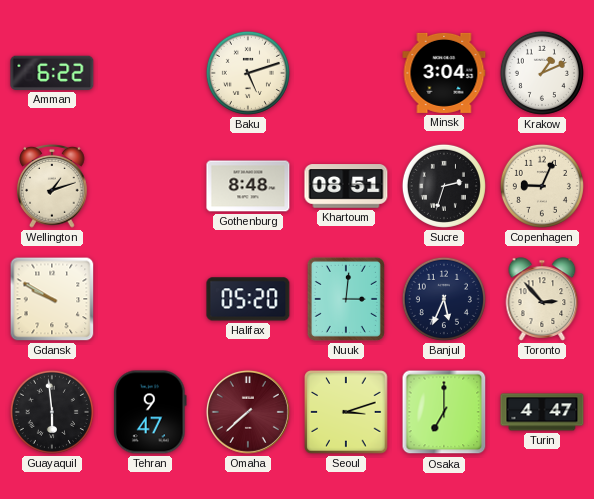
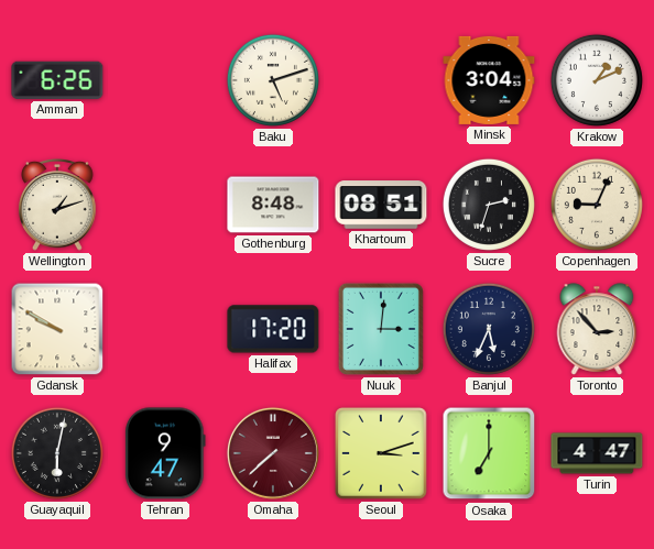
Amman: 6:22 -> 6:26 (57, 80)
Halifax: 05:20 -> 17:20 (273, 329)
Guayaquil: 5:59 -> 6:02 (57, 453)
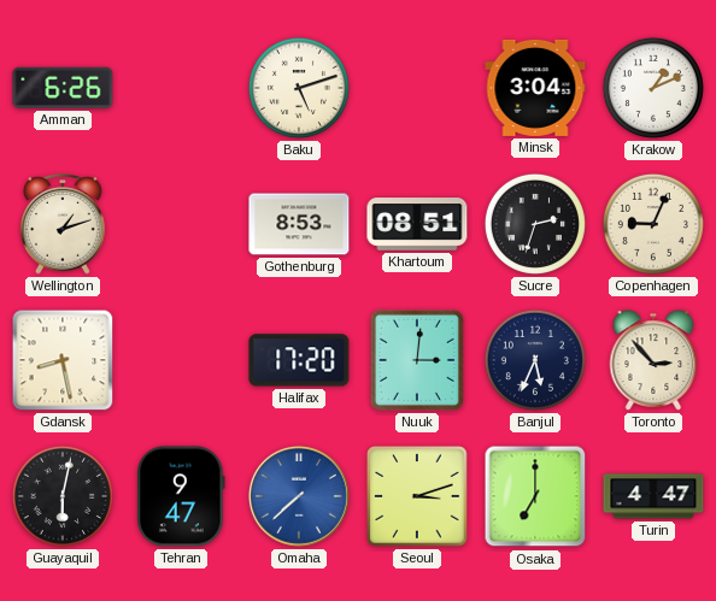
Gothenburg: 8:48 -> 8:53 (299, 224)
Gdansk: 9:50 -> 8:28 (63, 360)
Omaha dial: burgundy -> blue (299, 496)
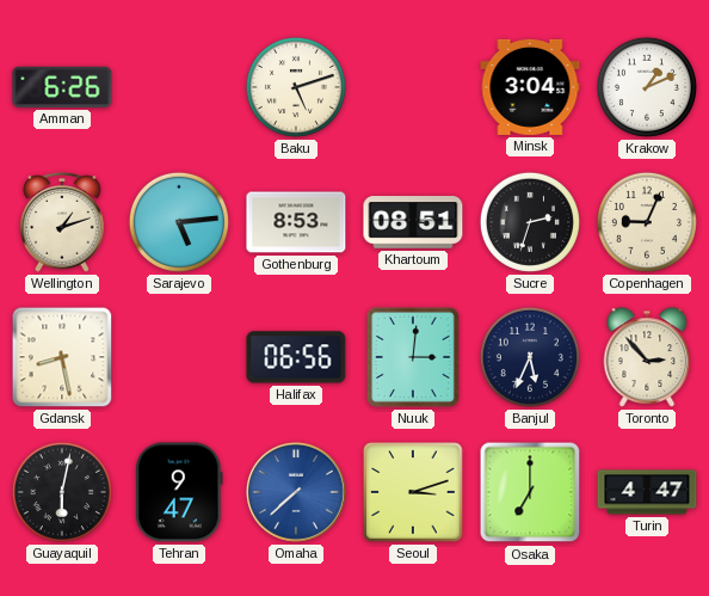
Sarajevo: none -> 5:14 (179, 222)
Halifax: 17:20 -> 06:56 (296, 357)
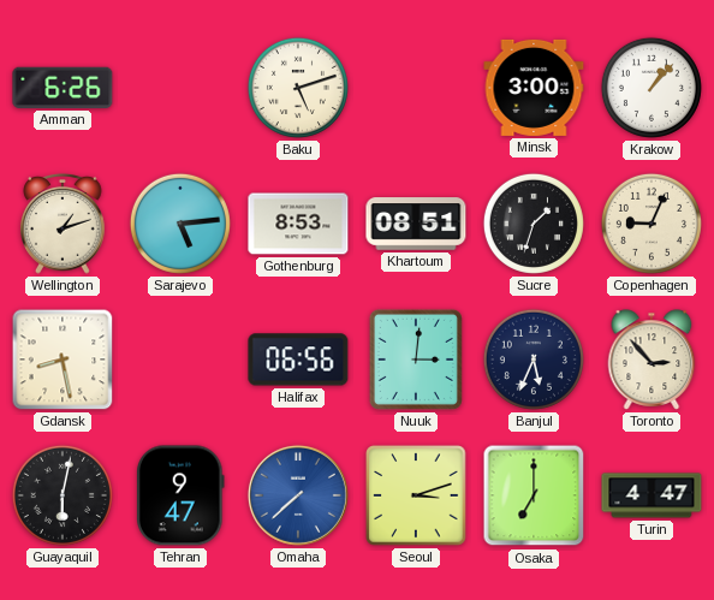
Minsk: 3:04 -> 3:00 (534, 88)
Krakow: 1:11 -> 1:07 (651, 88)
Sucre: 2:33 -> 1:33 (534, 224)
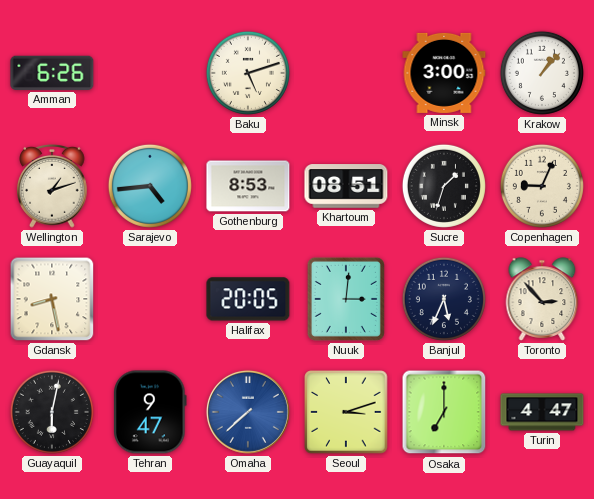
Sarajevo: 5:14 -> 4:44 (150, 186)
Halifax: 06:56 -> 20:05 (248, 299)
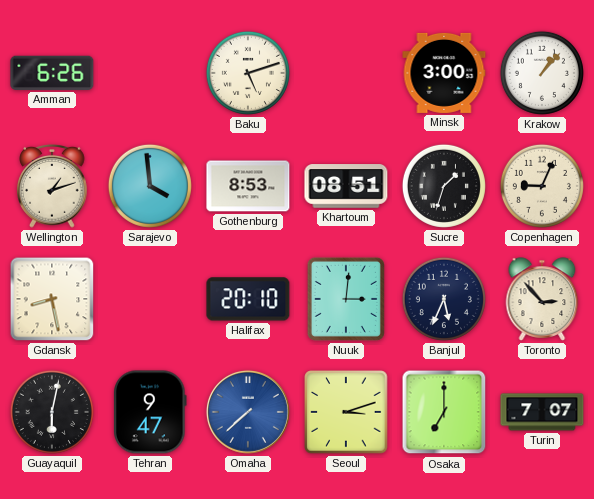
Sarajevo: 4:44 -> 3:59 (150, 186)
Halifax: 20:05 -> 20:10 (248, 299)
Turin: 4:47 -> 7:07 (542, 412)
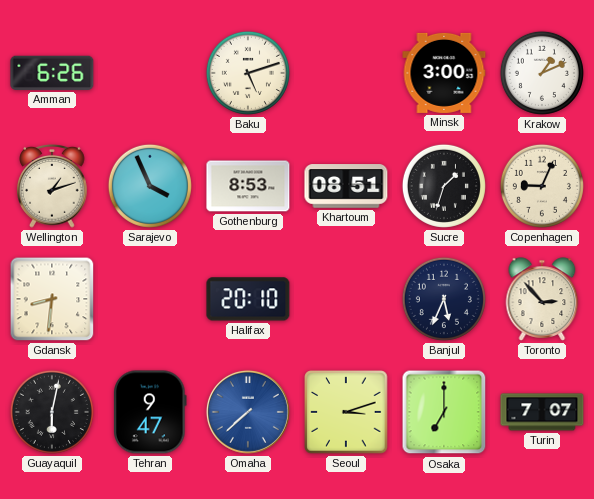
Krakow: 1:07 -> 1:11 (542, 73)
Sarajevo: 3:59 -> 3:56 (150, 186)
Gdansk: 8:28 -> 8:31 (52, 299)
Nuuk: 3:01 -> none (346, 299)
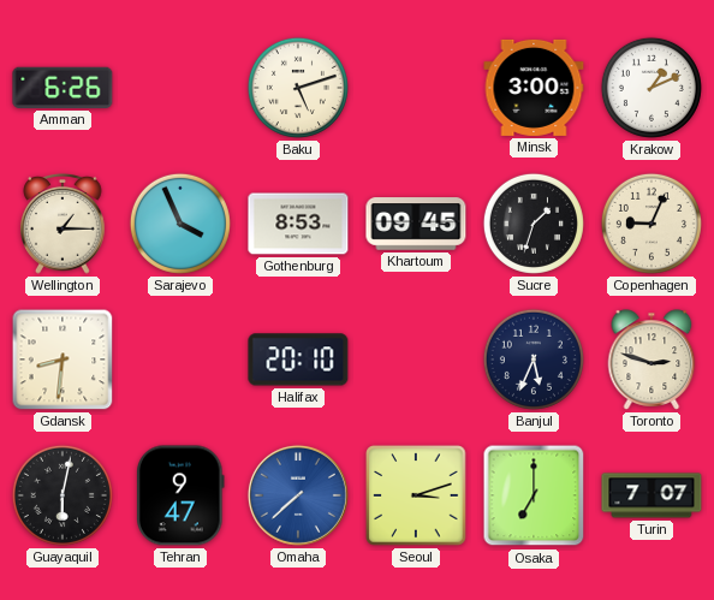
Wellington: 1:12 -> 1:15 (63, 225)
Khartoum: 08:51 -> 09:45 (416, 224)
Toronto: 2:53 -> 2:48 (651, 360)
